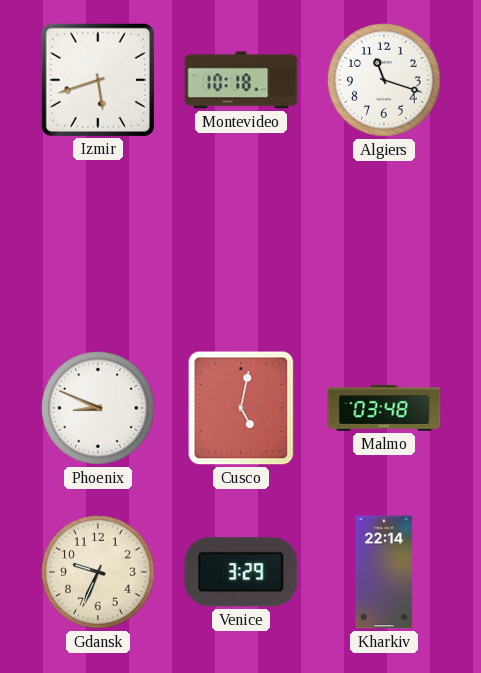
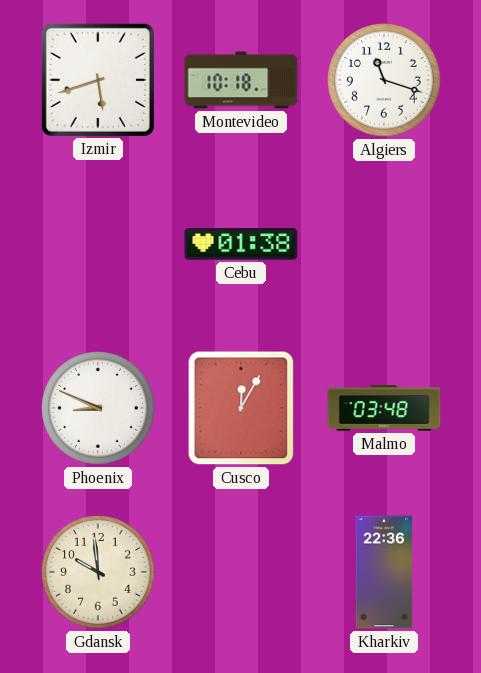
Cebu: none -> 01:38 (241, 244)
Cusco: 5:02 -> 12:05 (241, 408)
Gdansk: 9:34 -> 9:59 (98, 572)
Venice: 3:29 -> none (241, 572)
Kharkiv: 22:14 -> 22:36 (384, 572)
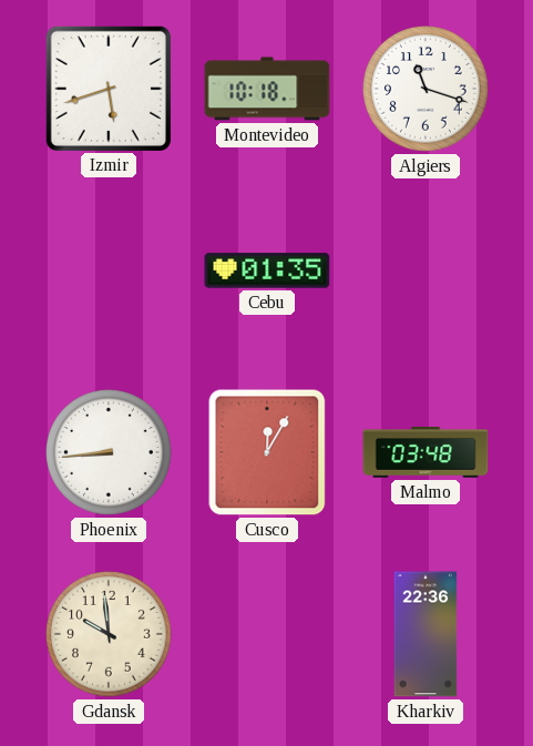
Cebu: 01:38 -> 01:35 (267, 270)
Phoenix: 8:49 -> 8:44 (109, 452)
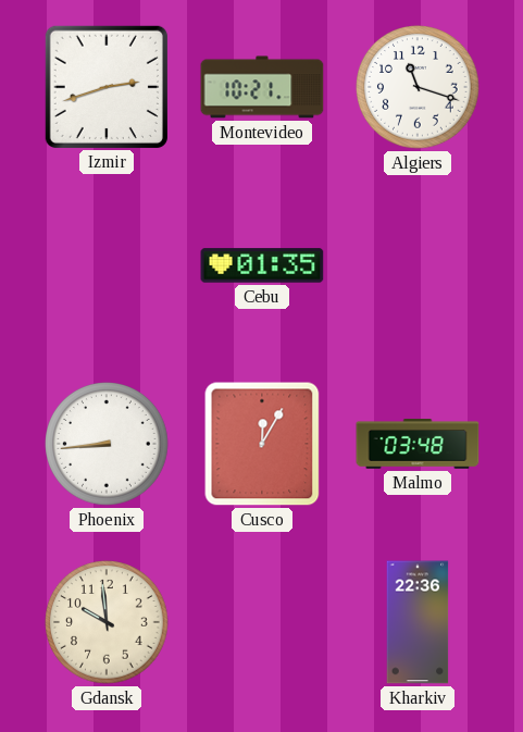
Izmir: 5:42 -> 2:42 (107, 87)
Montevideo: 10:18 -> 10:21 (262, 87)
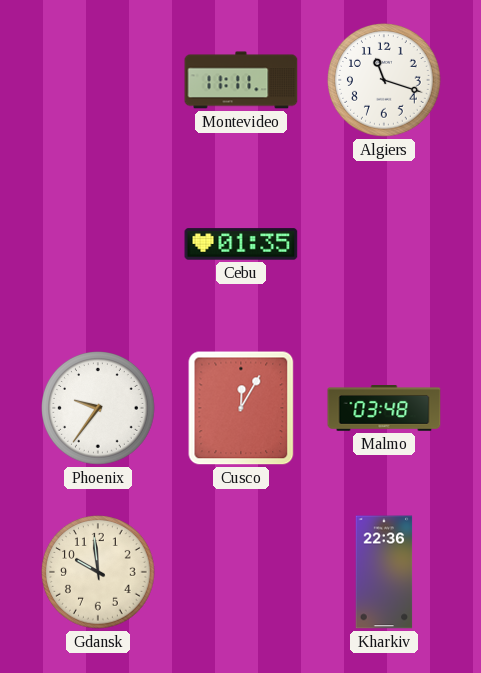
Izmir: 2:42 -> none (107, 87)
Montevideo: 10:21 -> 11:11 (241, 80)
Phoenix: 8:44 -> 9:36 (98, 408)
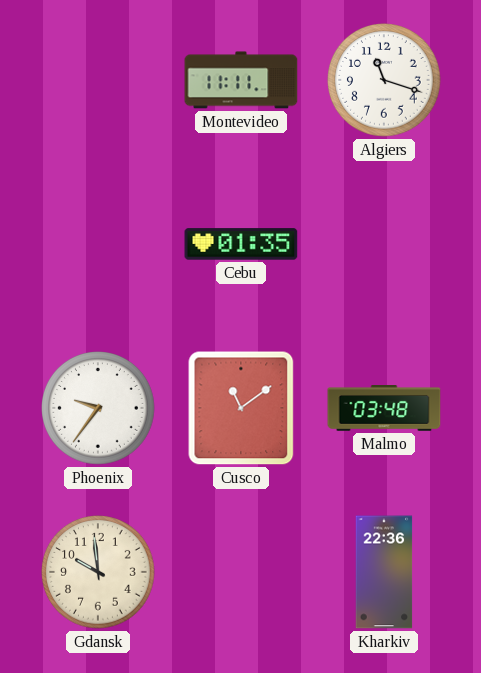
Cusco: 12:05 -> 11:09 (241, 408)
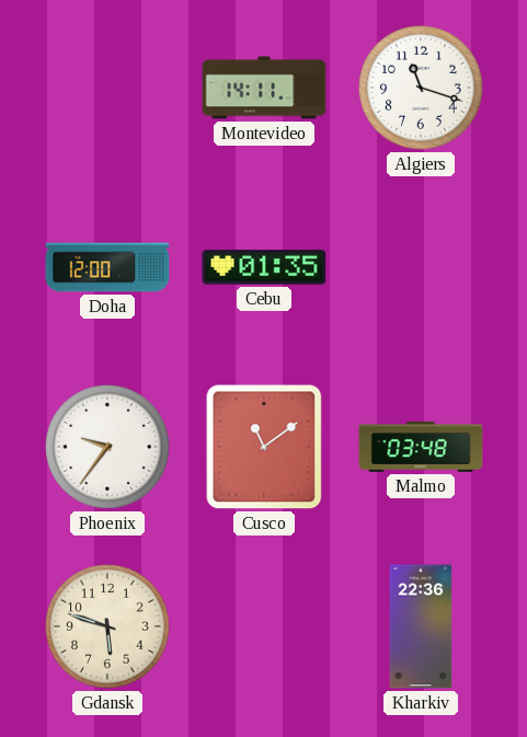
Montevideo: 11:11 -> 14:11 (264, 88)
Doha: none -> 12:00 (107, 267)
Gdansk: 9:59 -> 5:48 (107, 626)
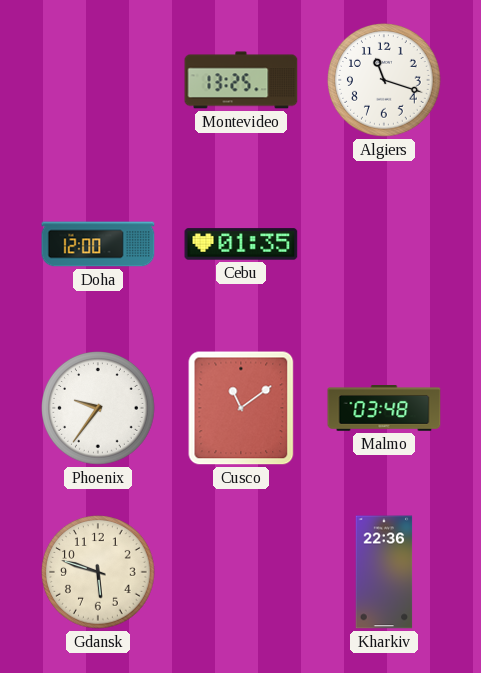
Montevideo: 14:11 -> 13:25 (241, 80)
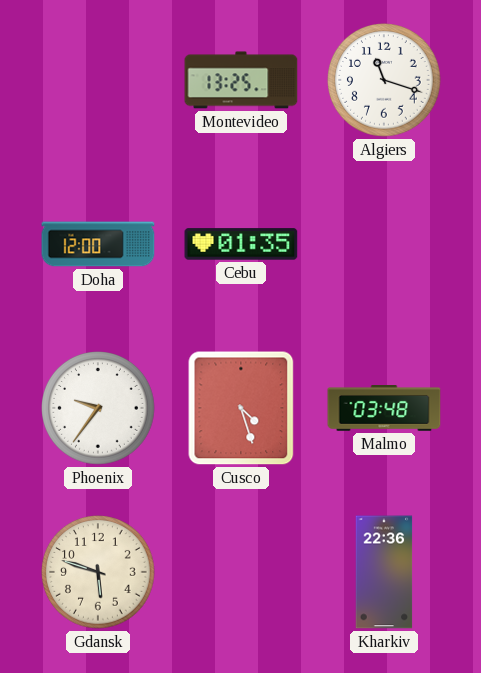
Cusco: 11:09 -> 4:27 (241, 408)
